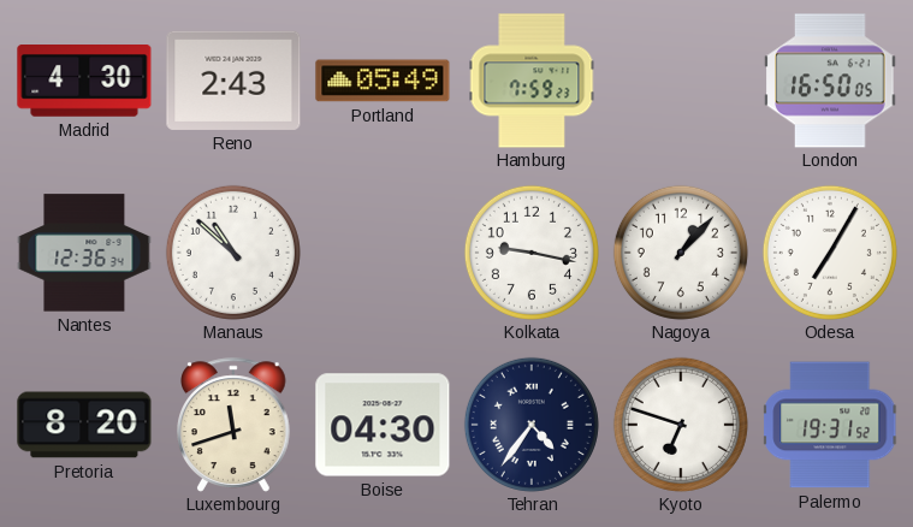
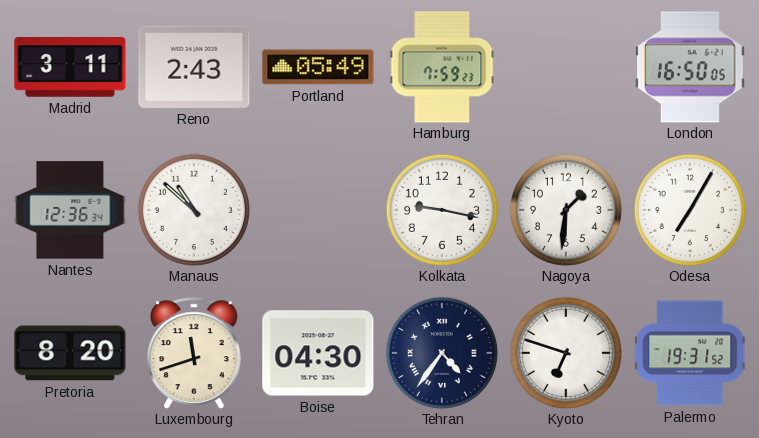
Madrid: 4:30 -> 3:11 (70, 68)
Nagoya: 1:07 -> 1:31 (566, 210)
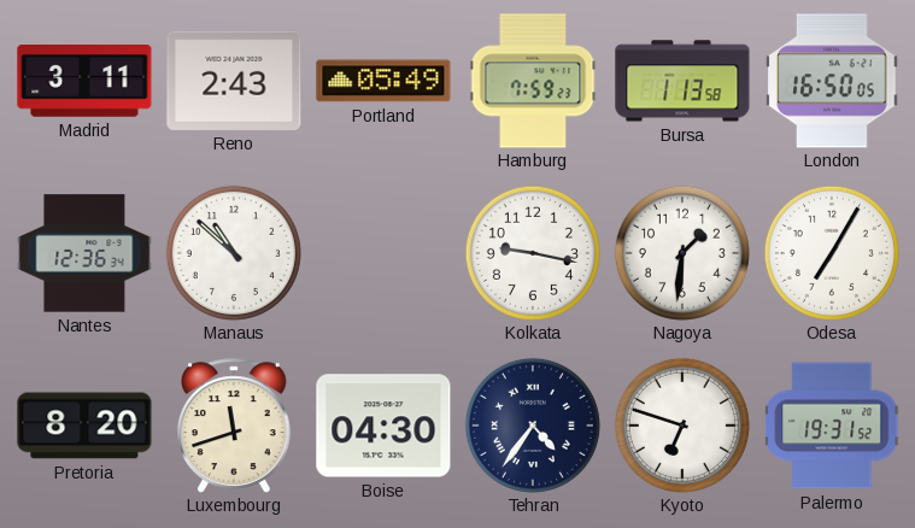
Bursa: none -> 1:13 (682, 81)
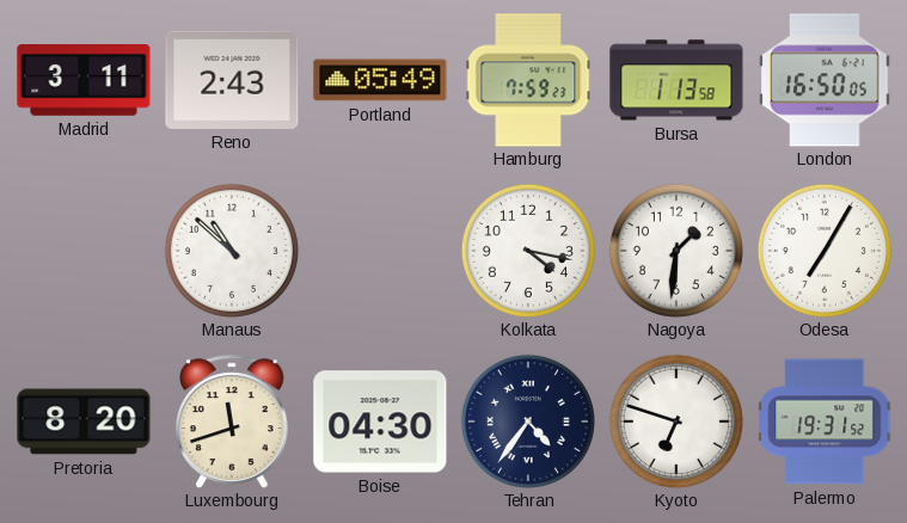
Nantes: 12:36 -> none (84, 253)
Kolkata: 9:17 -> 4:17 (528, 251)
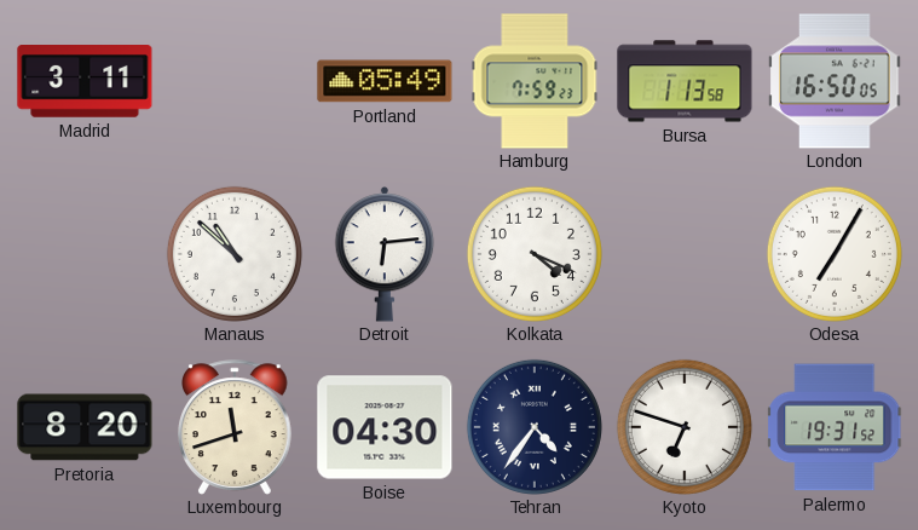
Reno: 2:43 -> none (232, 80)
Detroit: none -> 6:14 (385, 255)
Kolkata: 4:17 -> 4:19 (535, 254)
Nagoya: 1:31 -> none (676, 251)
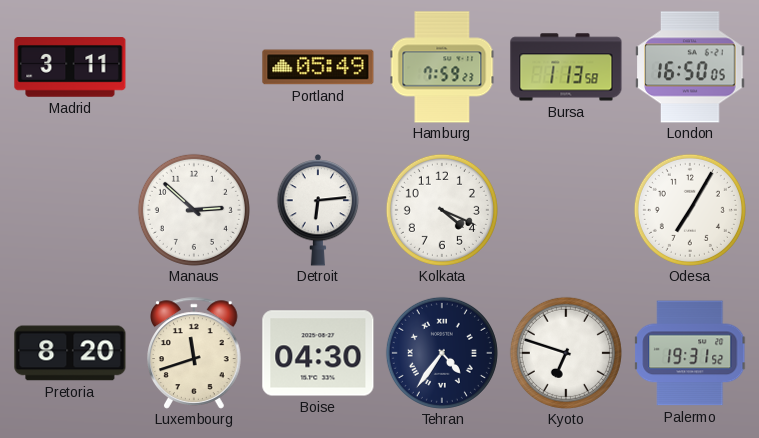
Manaus: 10:52 -> 2:52 (194, 210)
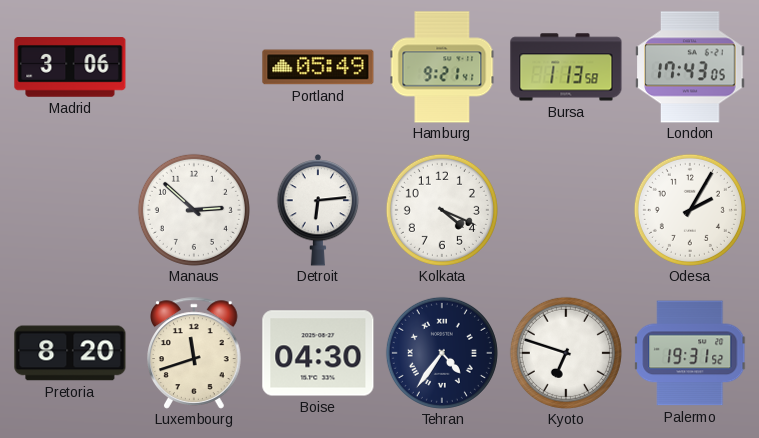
Madrid: 3:11 -> 3:06 (70, 68)
Hamburg: 7:59 -> 9:21 (442, 67)
London: 16:50 -> 17:43 (690, 67)
Odesa: 7:05 -> 2:05 (690, 210)
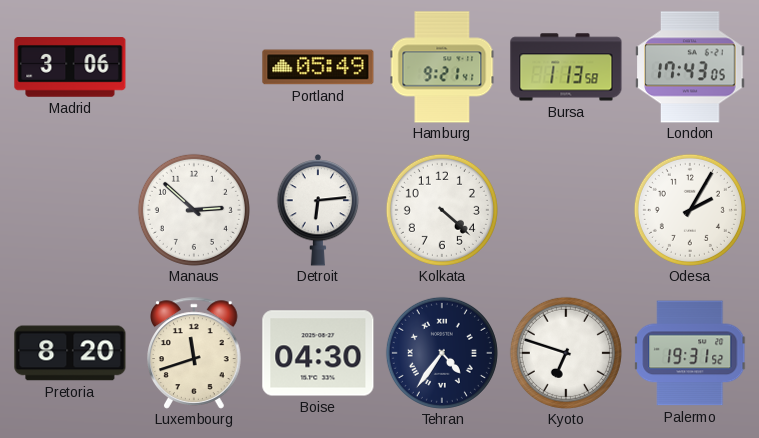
Kolkata: 4:19 -> 4:22 (442, 210)
